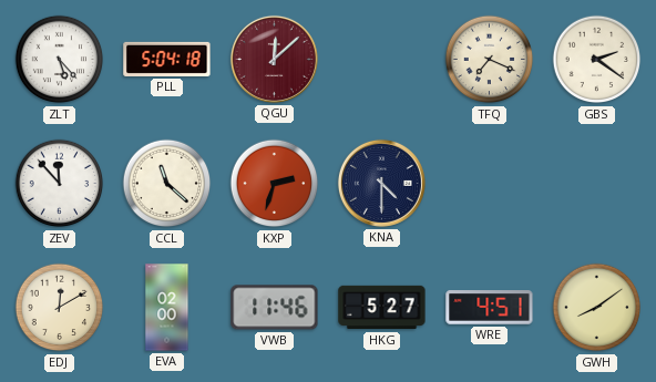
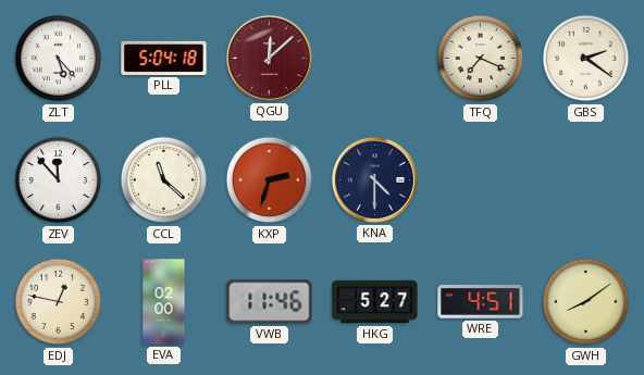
EDJ: 12:10 -> 12:47 (59, 302)
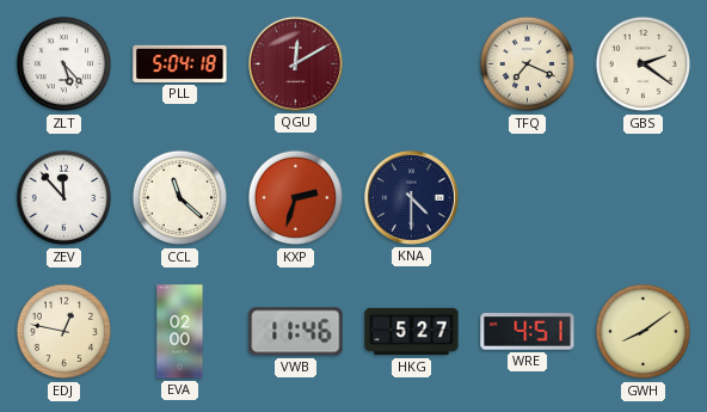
QGU: 12:08 -> 12:10 (295, 63)
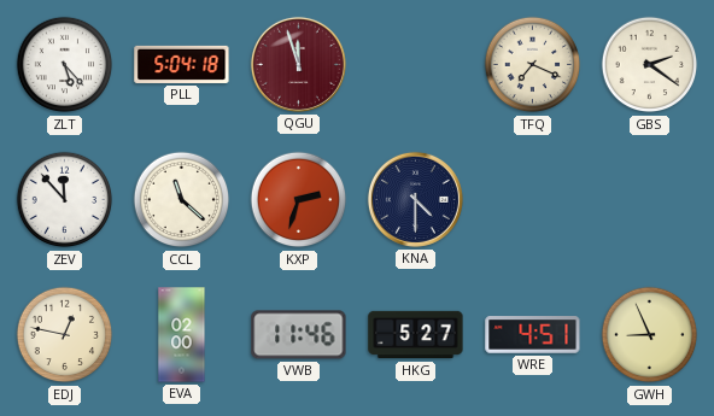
QGU: 12:10 -> 11:57 (298, 64)
GWH: 8:09 -> 8:56 (650, 335)
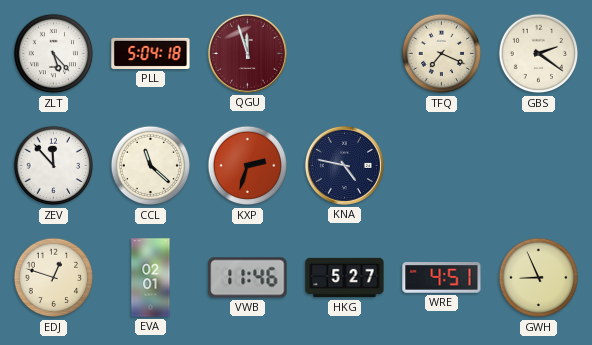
KNA: 4:30 -> 4:47 (344, 165)
EDJ: 12:47 -> 12:48 (54, 278)
EVA: 02:00 -> 02:01 (151, 278)
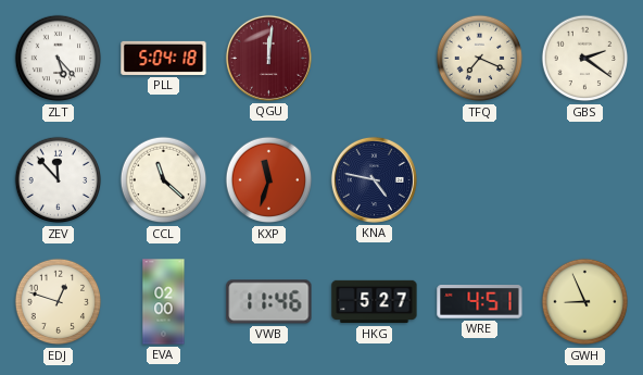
QGU: 11:57 -> 12:01 (268, 58)
KXP: 2:33 -> 11:33 (269, 180)
EVA: 02:01 -> 02:00 (164, 302)
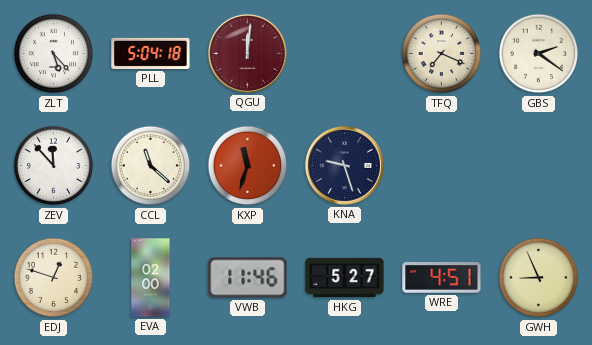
KNA: 4:47 -> 9:27 (344, 165)
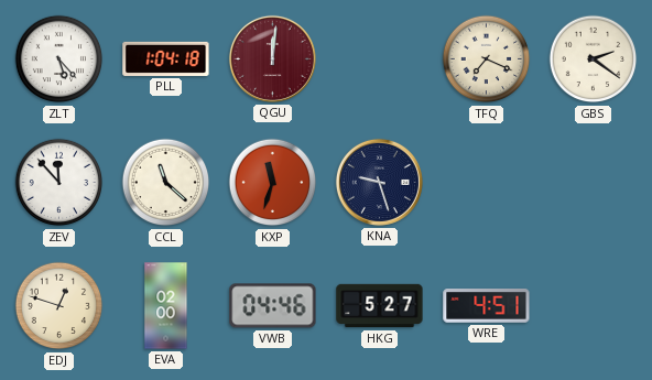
PLL: 5:04 -> 1:04 (166, 58)
VWB: 11:46 -> 04:46 (273, 306)
GWH: 8:56 -> none (539, 278)
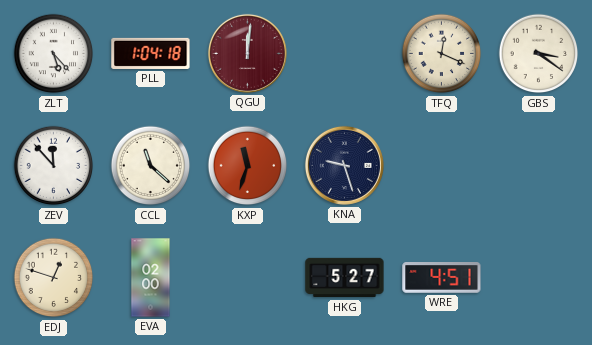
TFQ: 7:19 -> 12:19 (442, 54)
GBS: 2:21 -> 3:21 (539, 54)
VWB: 04:46 -> none (273, 306)
